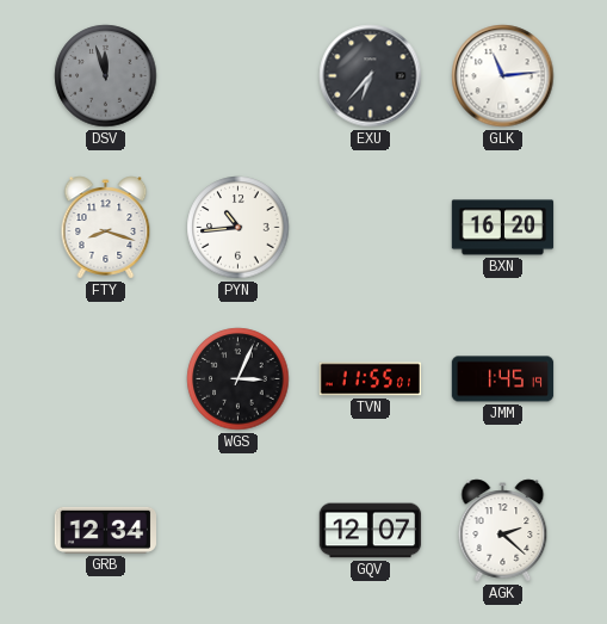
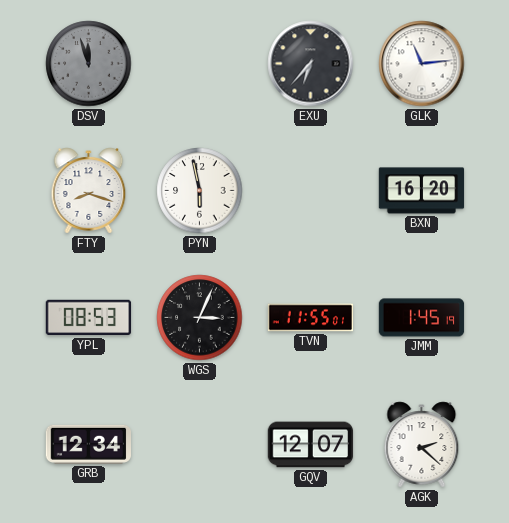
PYN: 10:44 -> 5:58 (200, 191)
YPL: none -> 08:53 (89, 318)
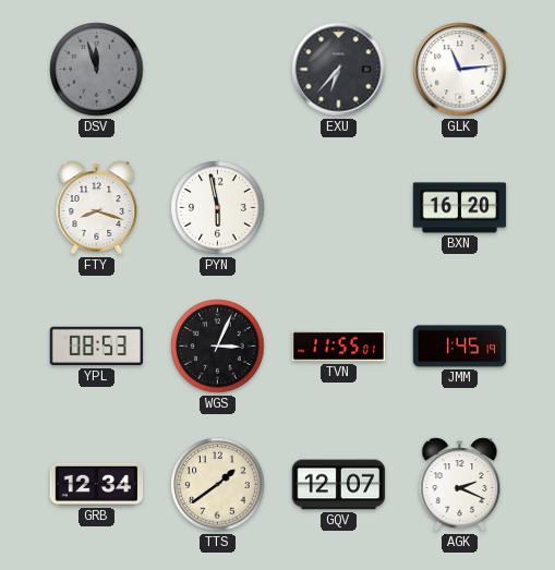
TTS: none -> 1:39 (218, 485)
AGK: 2:22 -> 2:19 (460, 485)
